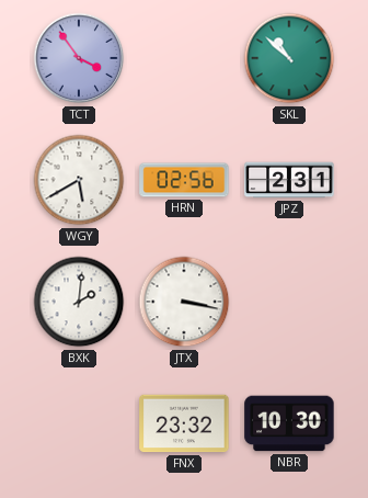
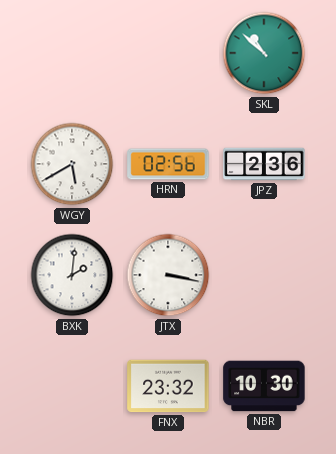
TCT: 3:54 -> none (79, 58)
JPZ: 2:31 -> 2:36 (264, 164)
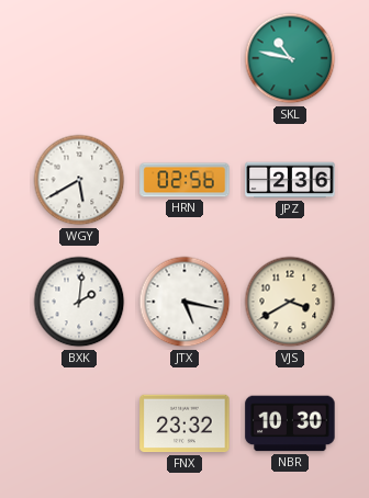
SKL: 10:52 -> 10:47 (290, 58)
JTX: 3:17 -> 5:17 (185, 302)
VJS: none -> 3:40 (290, 302)
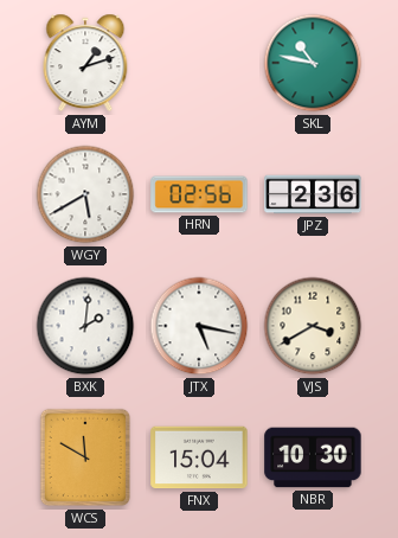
AYM: none -> 1:12 (85, 63)
WCS: none -> 11:50 (85, 457)
FNX: 23:32 -> 15:04 (199, 457)
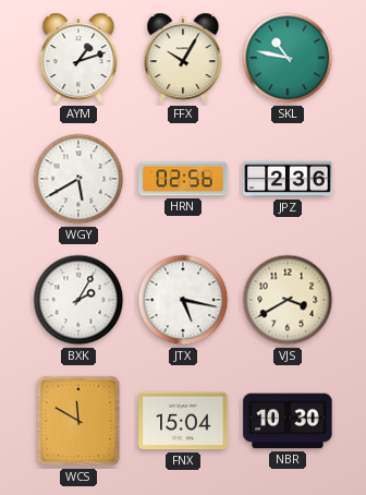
FFX: none -> 10:05 (183, 58)
BXK: 2:01 -> 2:05 (78, 300)
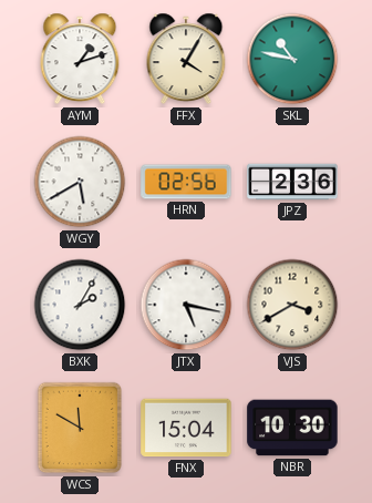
FFX: 10:05 -> 4:05 (186, 59)
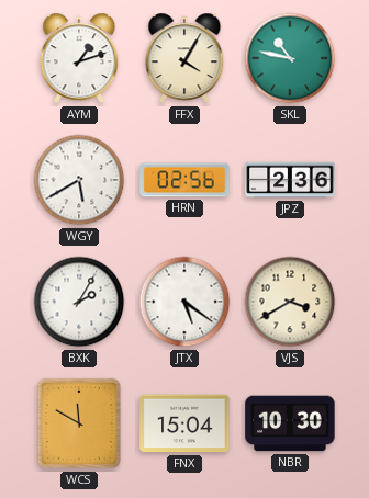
JTX: 5:17 -> 5:21 (185, 302)
